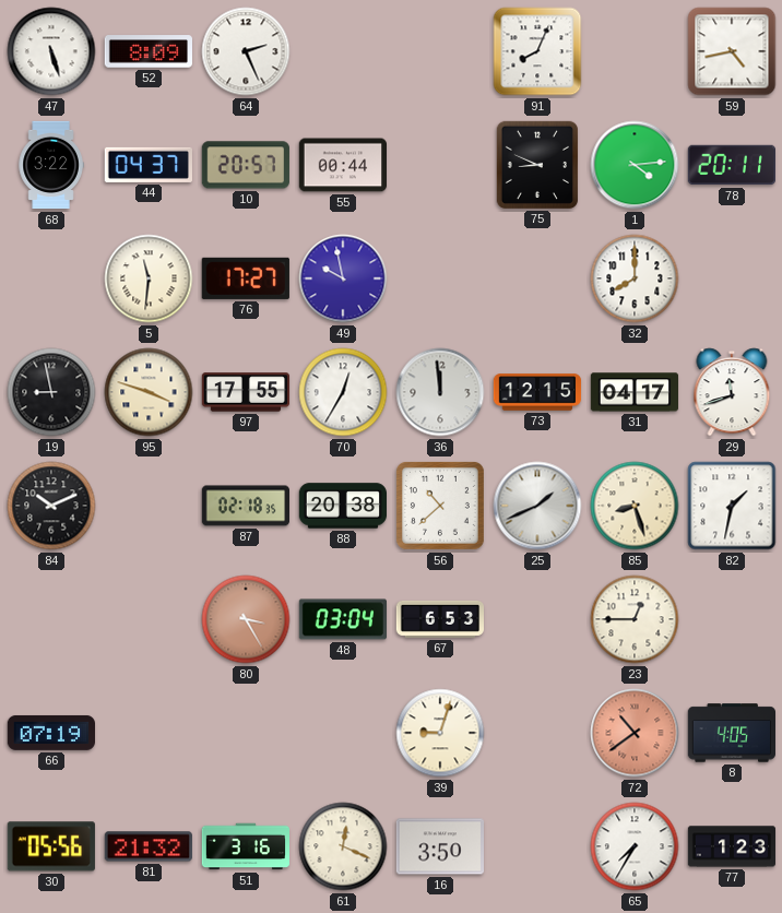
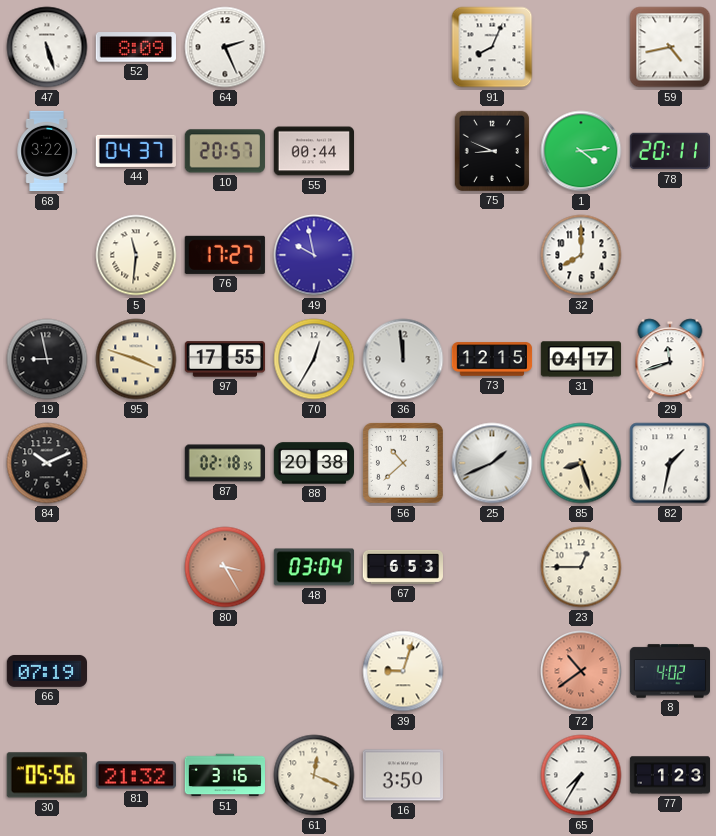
8: 4:05 -> 4:02 (670, 671)
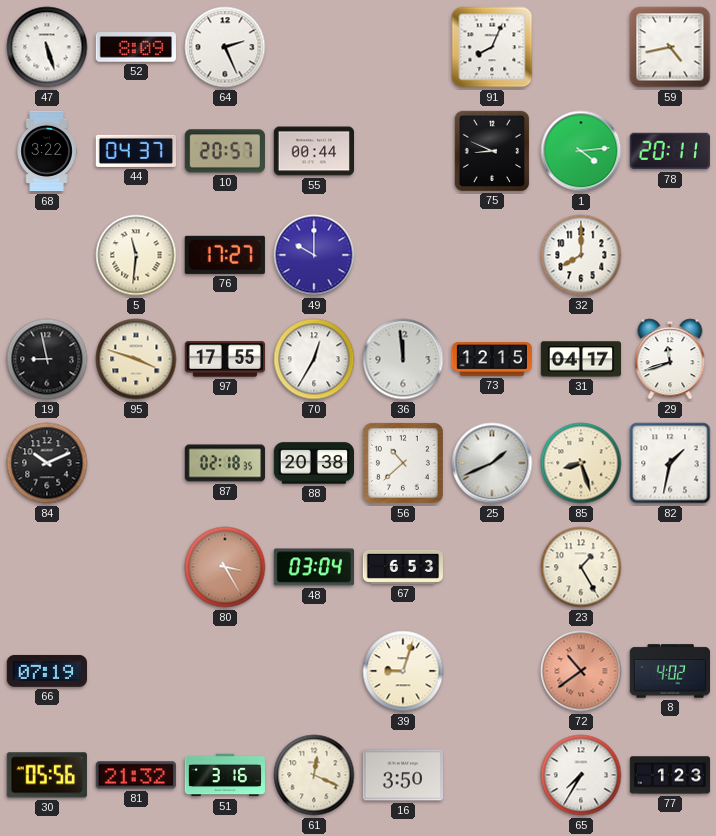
49: 9:58 -> 10:00 (314, 255)
23: 12:45 -> 1:25 (581, 567)
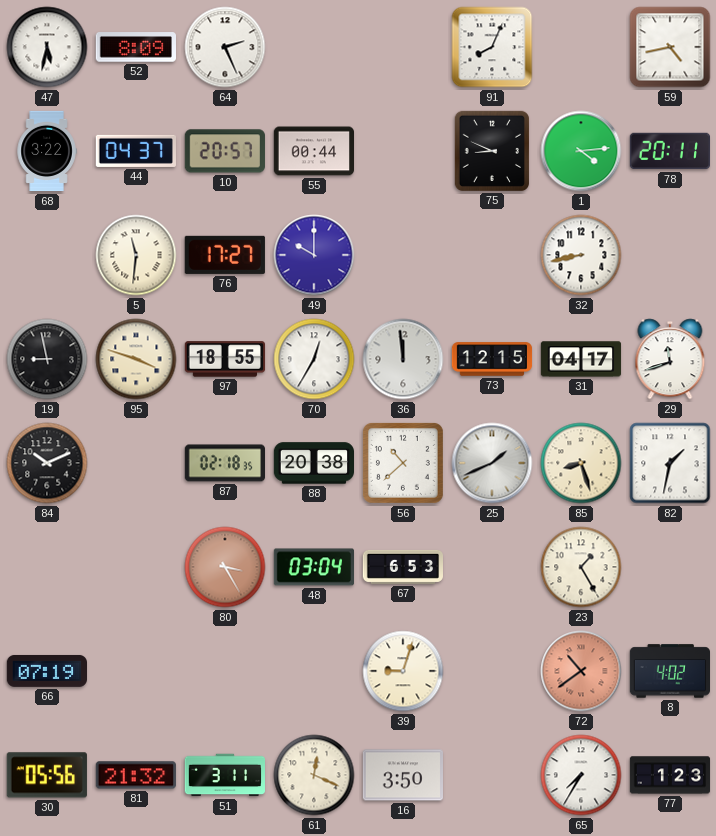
47: 5:27 -> 5:32 (47, 47)
32: 8:00 -> 8:43 (581, 255)
97: 17:55 -> 18:55 (225, 359)
51: 3:16 -> 3:11 (224, 775)
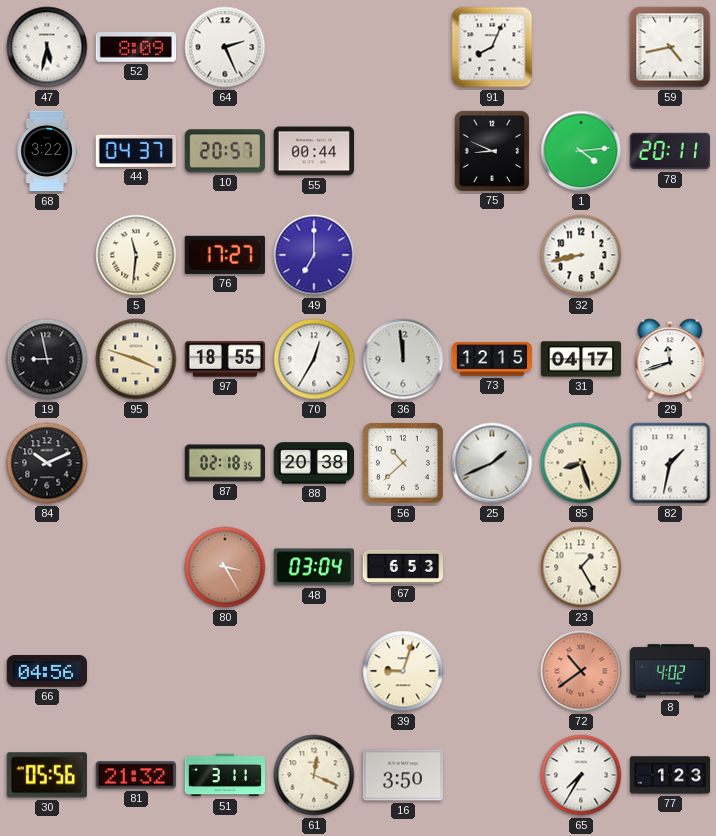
49: 10:00 -> 7:00 (314, 255)
66: 07:19 -> 04:56 (46, 671)
